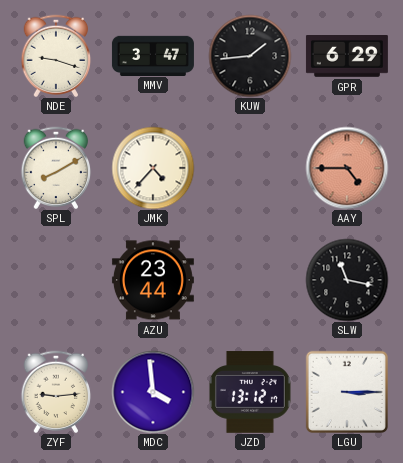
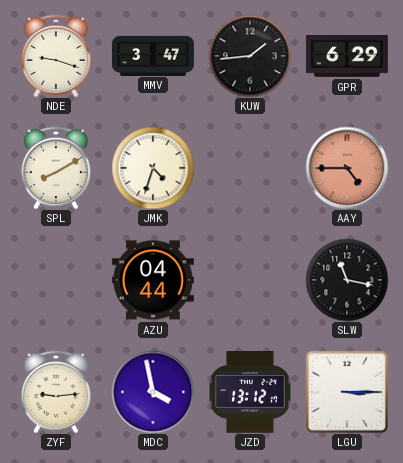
JMK: 4:37 -> 4:33 (153, 168)
AZU: 23:44 -> 04:44 (153, 280)
MDC: 3:59 -> 3:58 (153, 392)
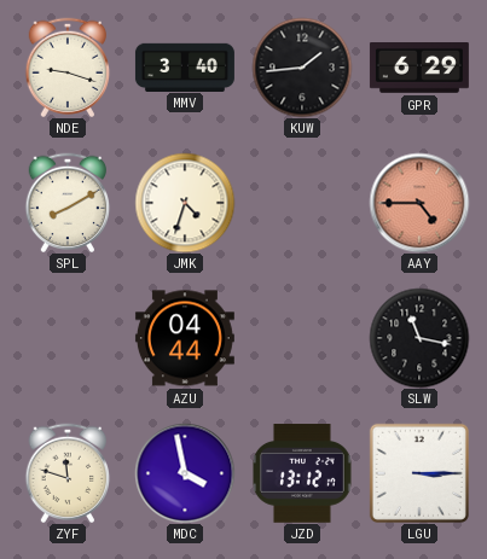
MMV: 3:47 -> 3:40 (185, 66)
ZYF: 9:14 -> 11:48 (68, 472)
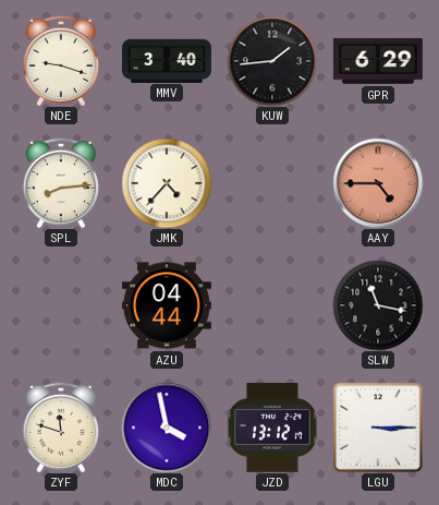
SPL: 8:10 -> 8:14 (61, 182)
JMK: 4:33 -> 4:37 (167, 183)
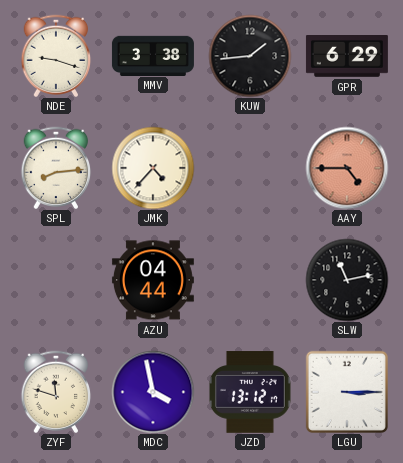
MMV: 3:40 -> 3:38 (153, 55)
SLW: 11:17 -> 11:13 (347, 280)
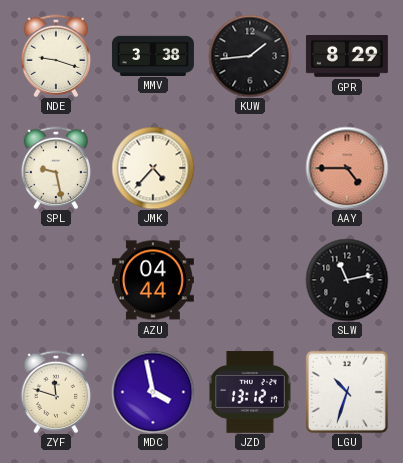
GPR: 6:29 -> 8:29 (347, 57)
SPL: 8:14 -> 9:28 (56, 167)
LGU: 3:15 -> 10:33 (347, 392)
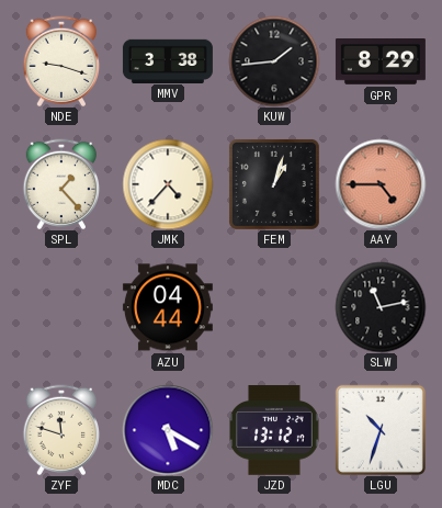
SPL: 9:28 -> 1:23 (61, 183)
FEM: none -> 1:03 (274, 184)
MDC: 3:58 -> 5:20 (168, 430)
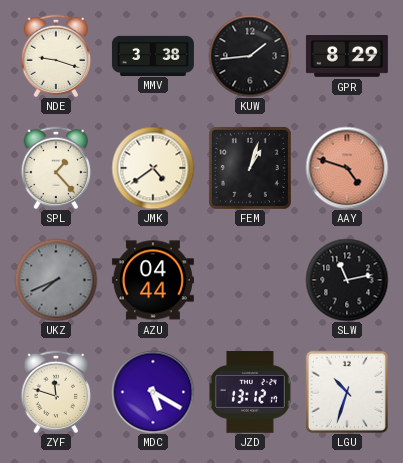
JMK: 4:37 -> 4:39 (153, 168)
AAY: 4:45 -> 4:48 (347, 168)
UKZ: none -> 7:41 (56, 280)
